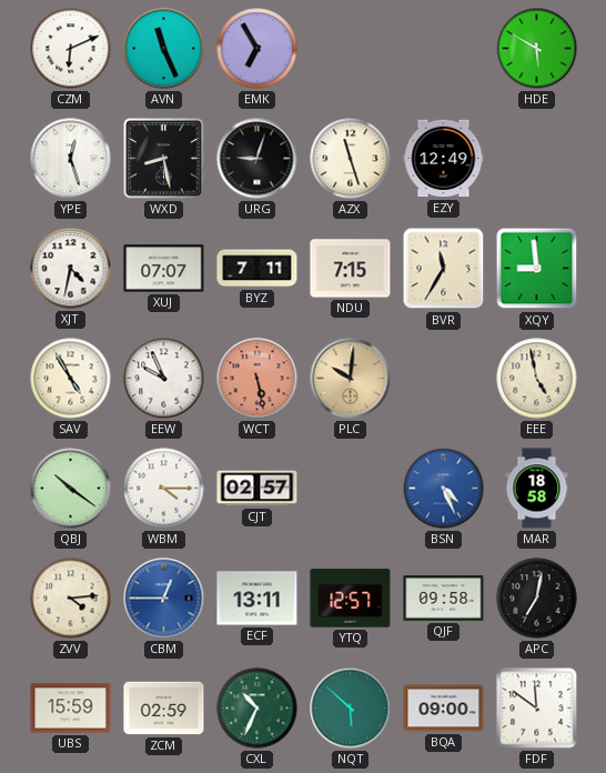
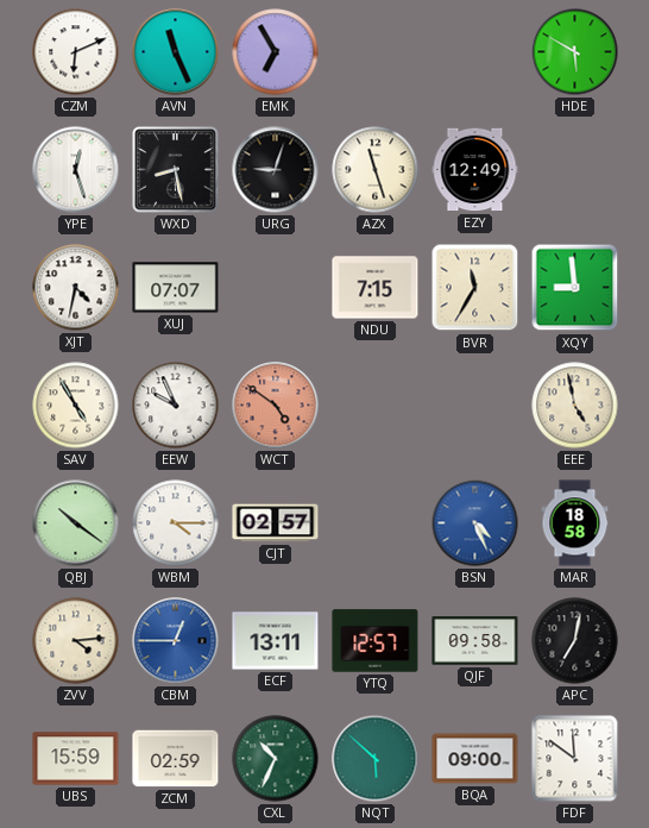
BYZ: 7:11 -> none (257, 269)
WCT: 5:28 -> 4:51 (276, 406)
PLC: 10:01 -> none (351, 379)
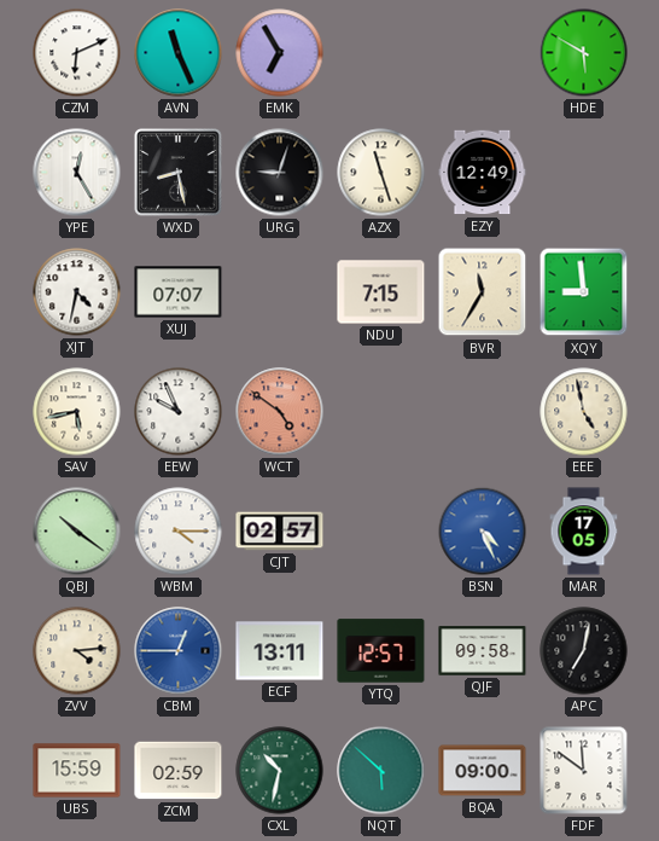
YPE: 12:27 -> 12:25 (77, 173)
SAV: 4:55 -> 5:43 (77, 412)
MAR: 18:58 -> 17:05 (584, 532)
CXL: 10:34 -> 10:32 (280, 771)
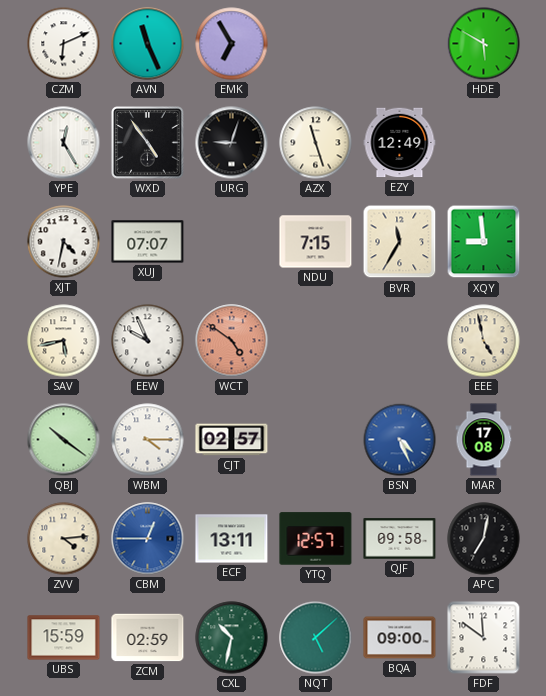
WXD: 8:28 -> 4:54 (148, 143)
MAR: 17:05 -> 17:08 (484, 440)
NQT: 5:52 -> 5:08 (316, 638)
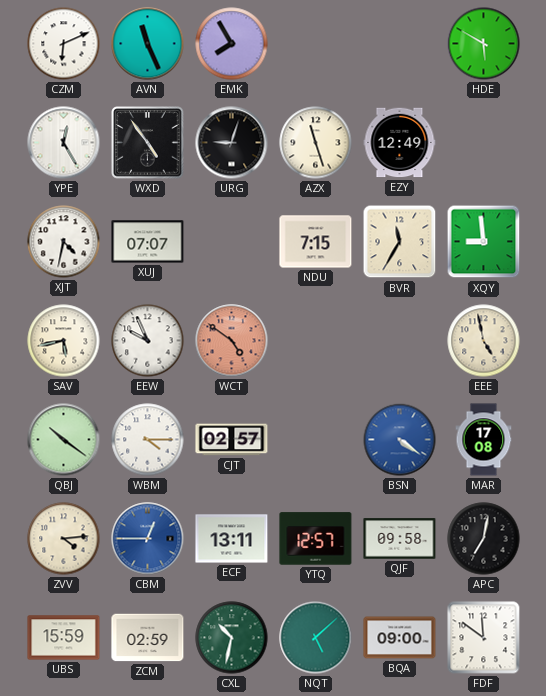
EMK: 6:55 -> 7:55 (232, 44)
BSN: 4:26 -> 4:21 (400, 440)
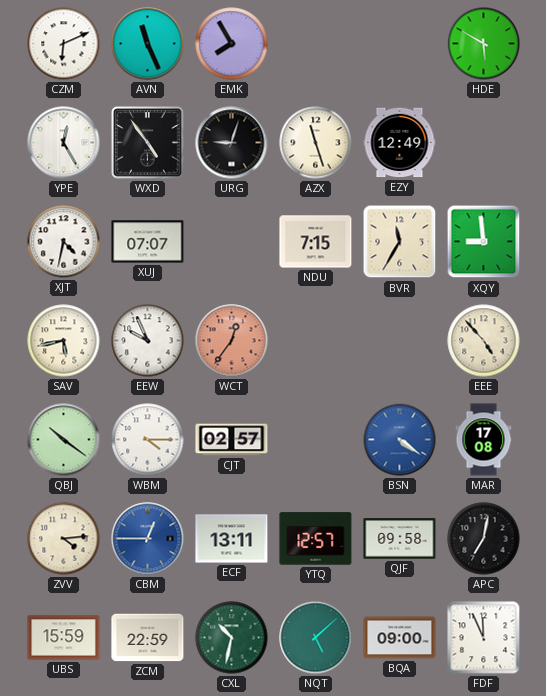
WCT: 4:51 -> 12:36 (232, 341)
EEE: 4:58 -> 4:53 (484, 341)
ZCM: 02:59 -> 22:59 (148, 638)
FDF: 11:51 -> 11:56 (484, 638)
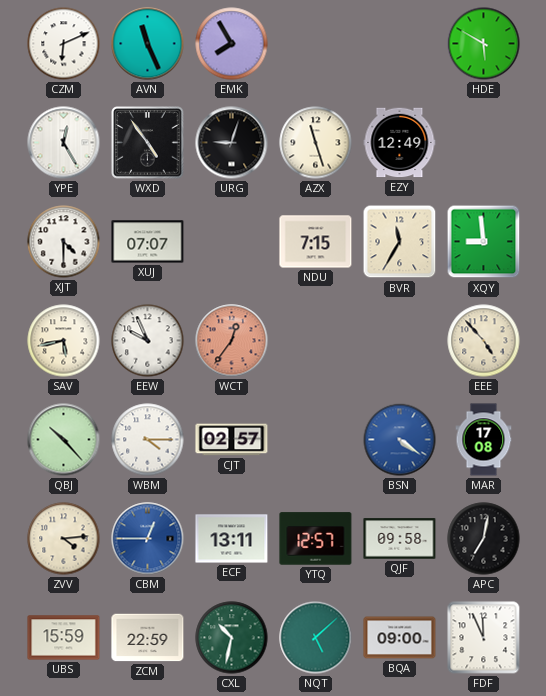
XJT: 4:32 -> 4:30 (64, 242)
QBJ: 10:21 -> 10:23 (64, 440)
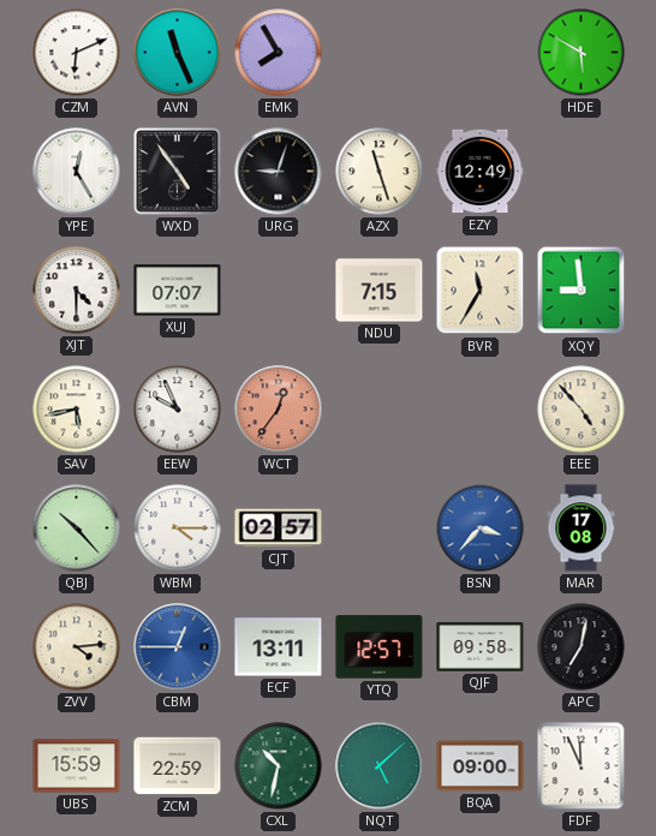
BSN: 4:21 -> 3:37 (481, 529)
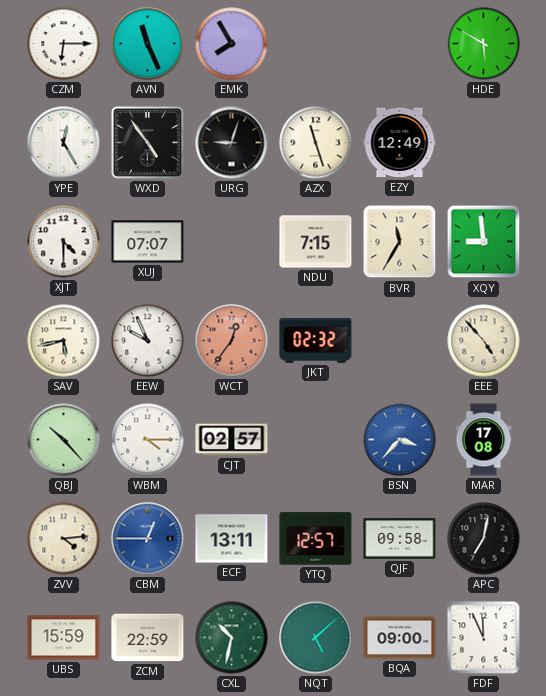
CZM: 6:11 -> 6:15 (64, 44)
JKT: none -> 02:32 (316, 341)
